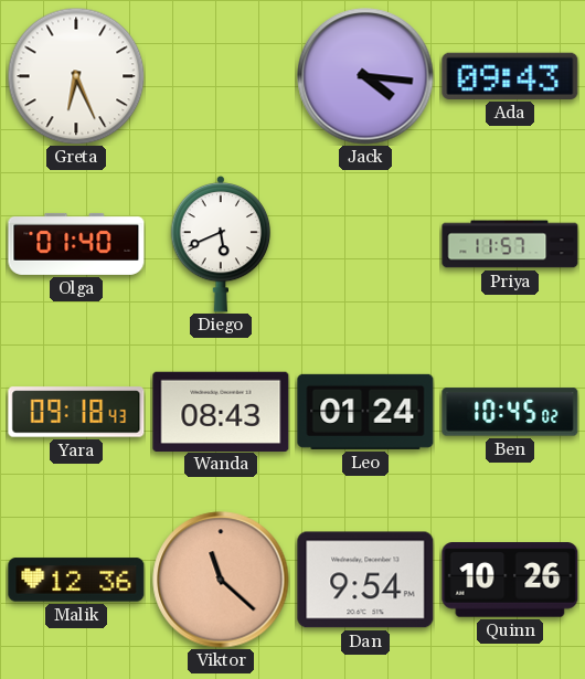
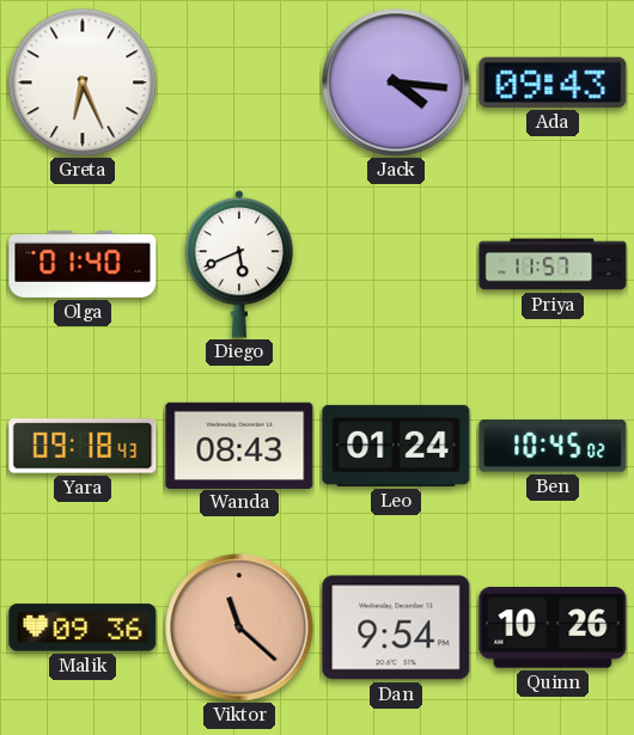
Malik: 12:36 -> 09:36 (83, 627)
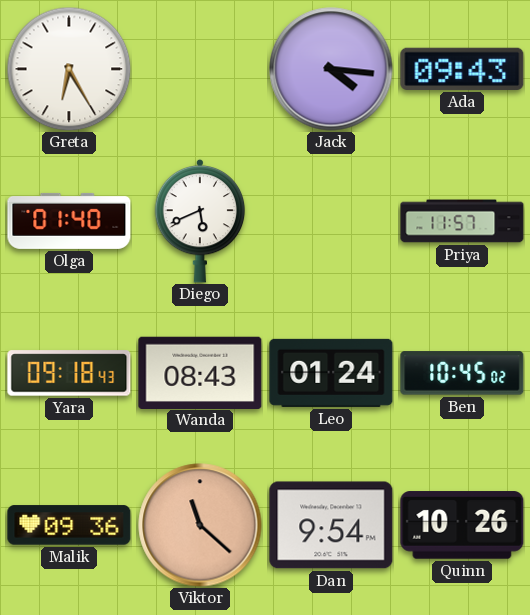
Greta: 6:26 -> 6:25 (69, 69)
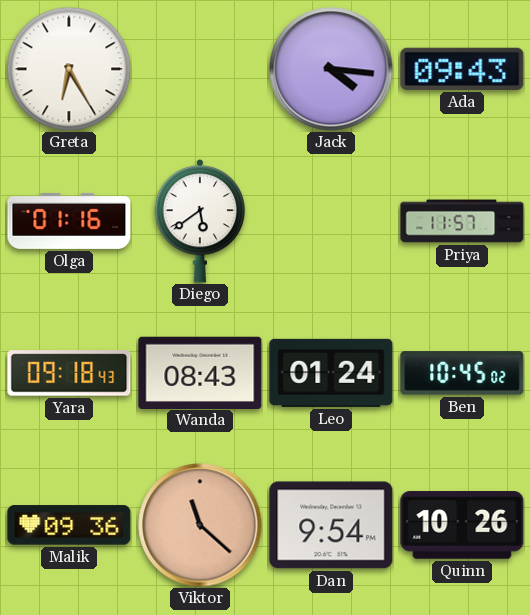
Olga: 01:40 -> 01:16 (69, 221)
Diego: 5:41 -> 5:39 (200, 221)
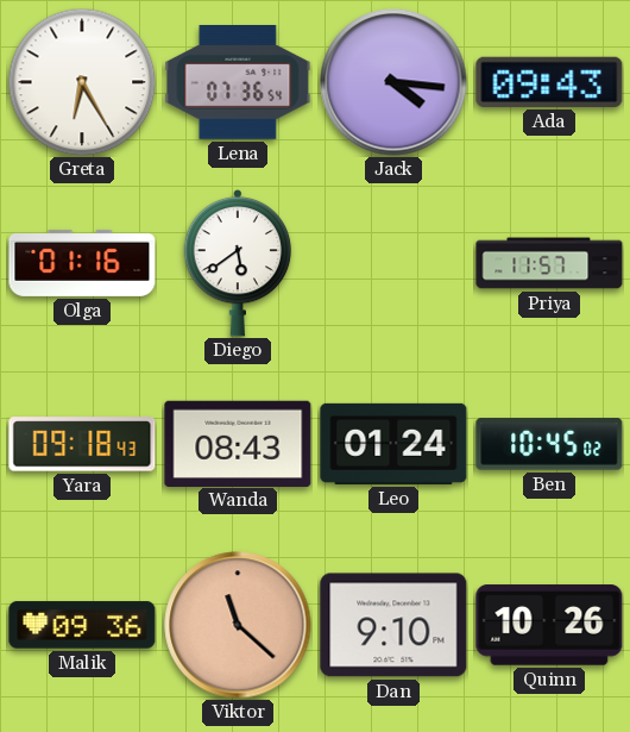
Lena: none -> 07:36 (238, 83)
Dan: 9:54 -> 9:10 (393, 625)
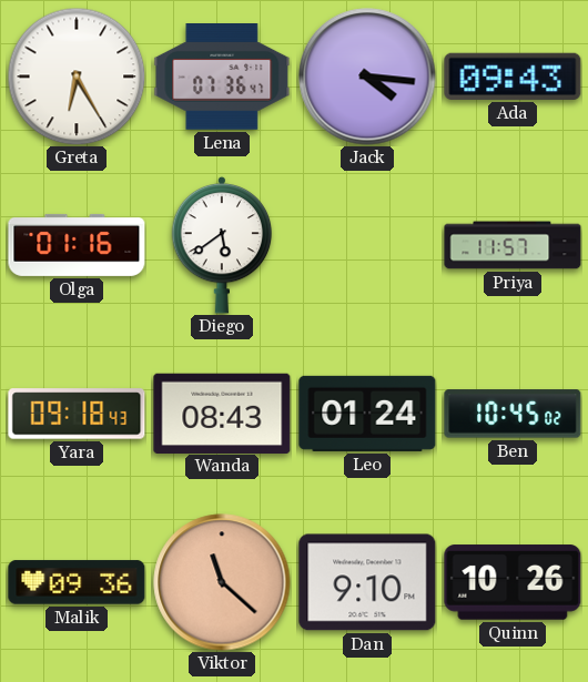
Lena: 07:36:54 -> 07:36:47 (222, 78)
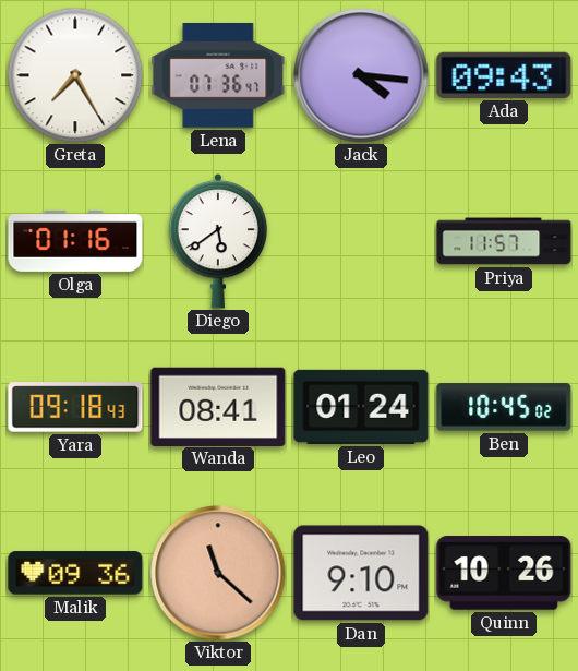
Greta: 6:25 -> 7:25 (75, 75)
Wanda: 08:43 -> 08:41 (218, 406)
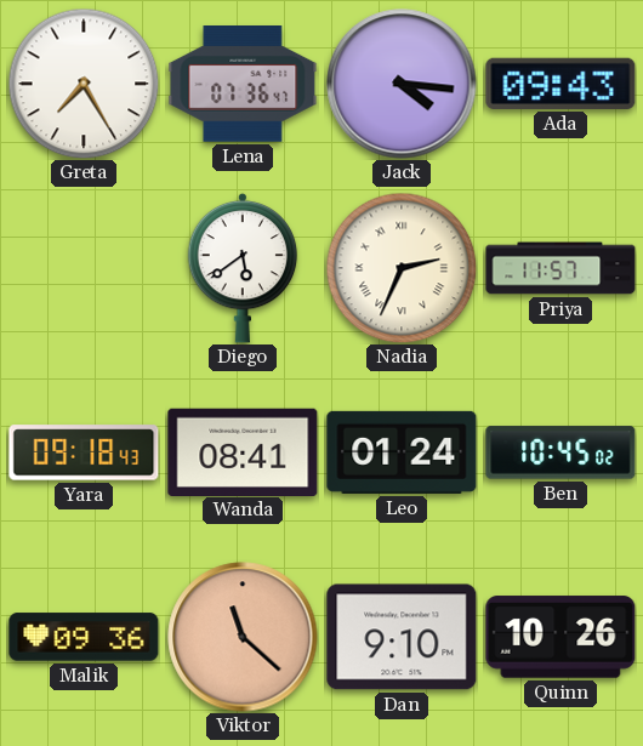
Olga: 01:16 -> none (75, 241)
Nadia: none -> 2:34 (402, 268)
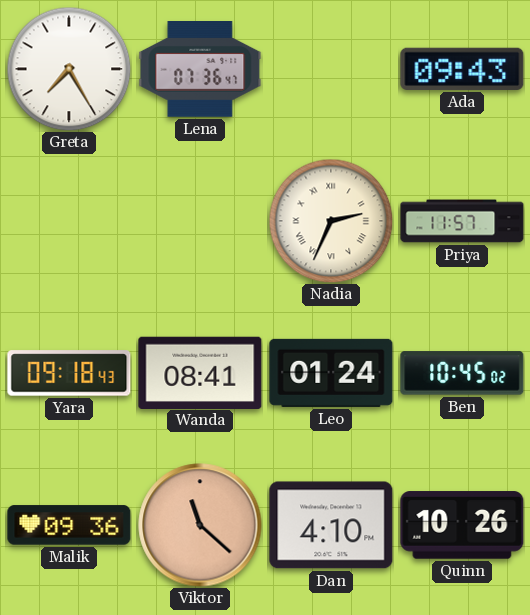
Jack: 4:16 -> none (402, 84)
Diego: 5:39 -> none (243, 268)
Dan: 9:10 -> 4:10 (331, 525)
